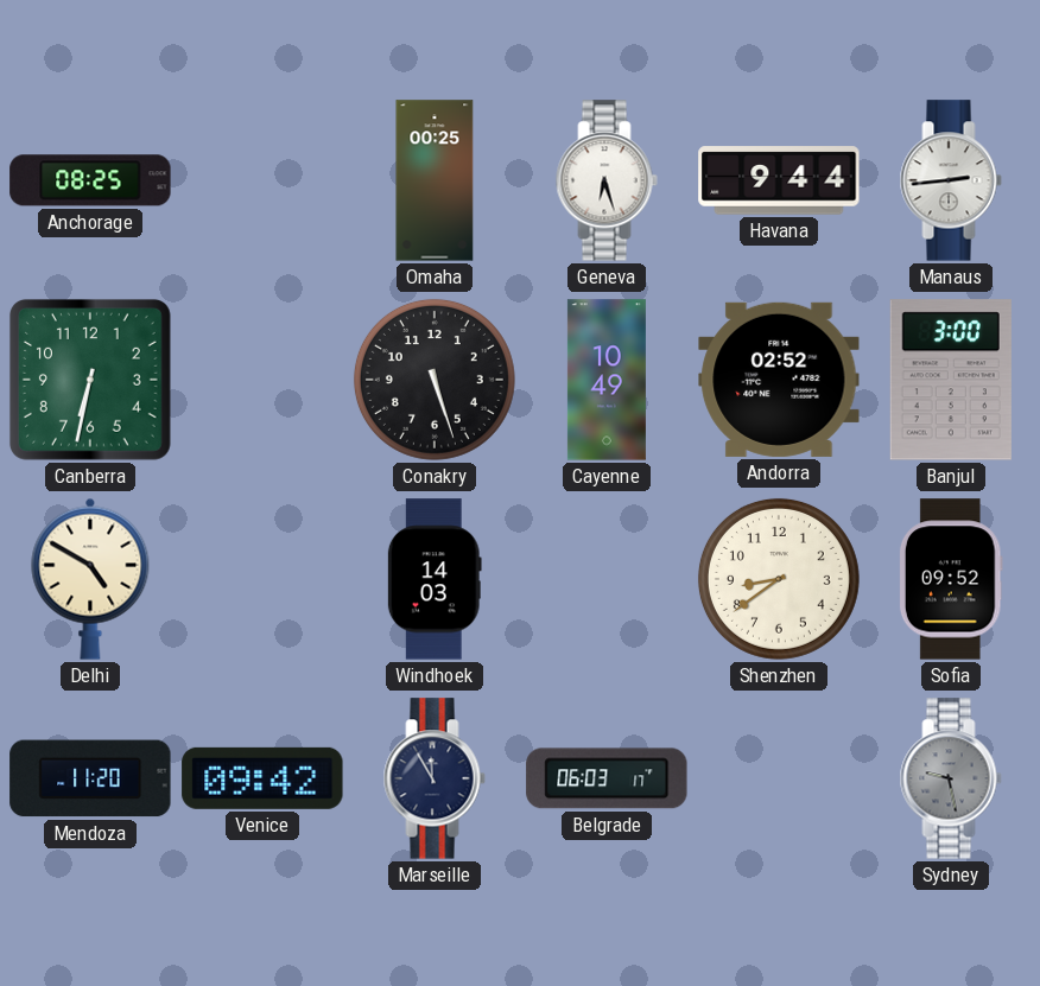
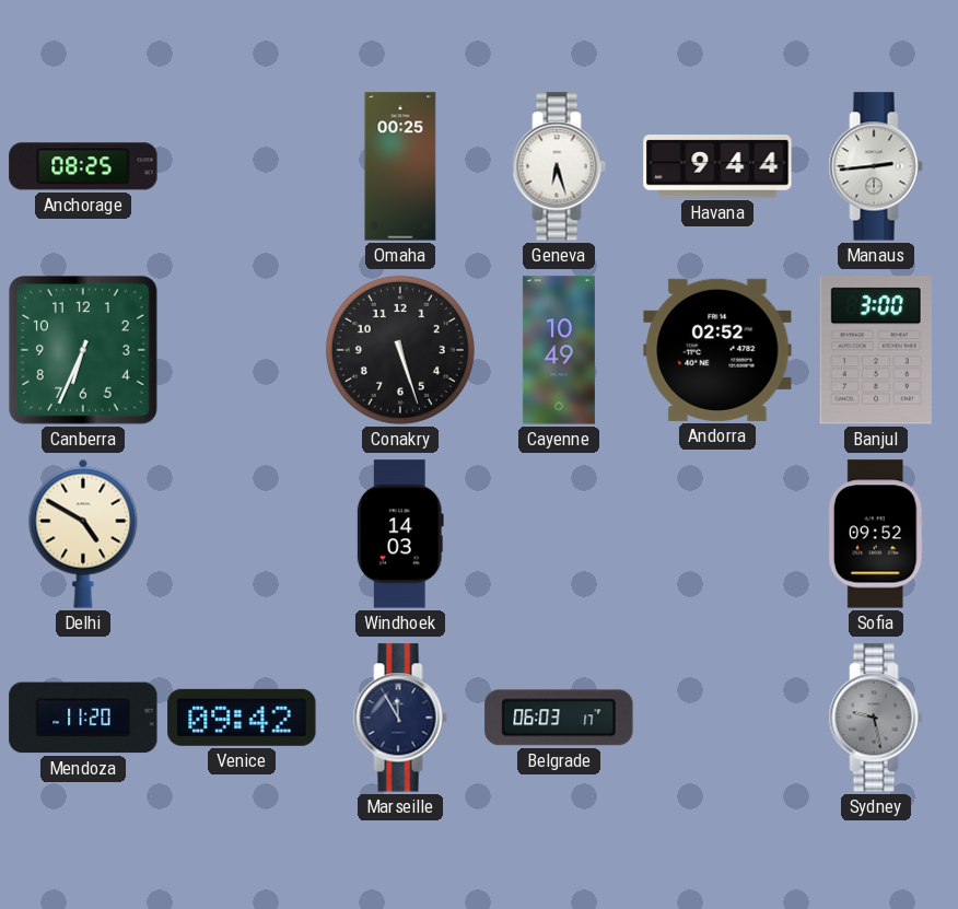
Canberra: 6:32 -> 6:34 (83, 350)
Shenzhen: 8:39 -> none (779, 579)
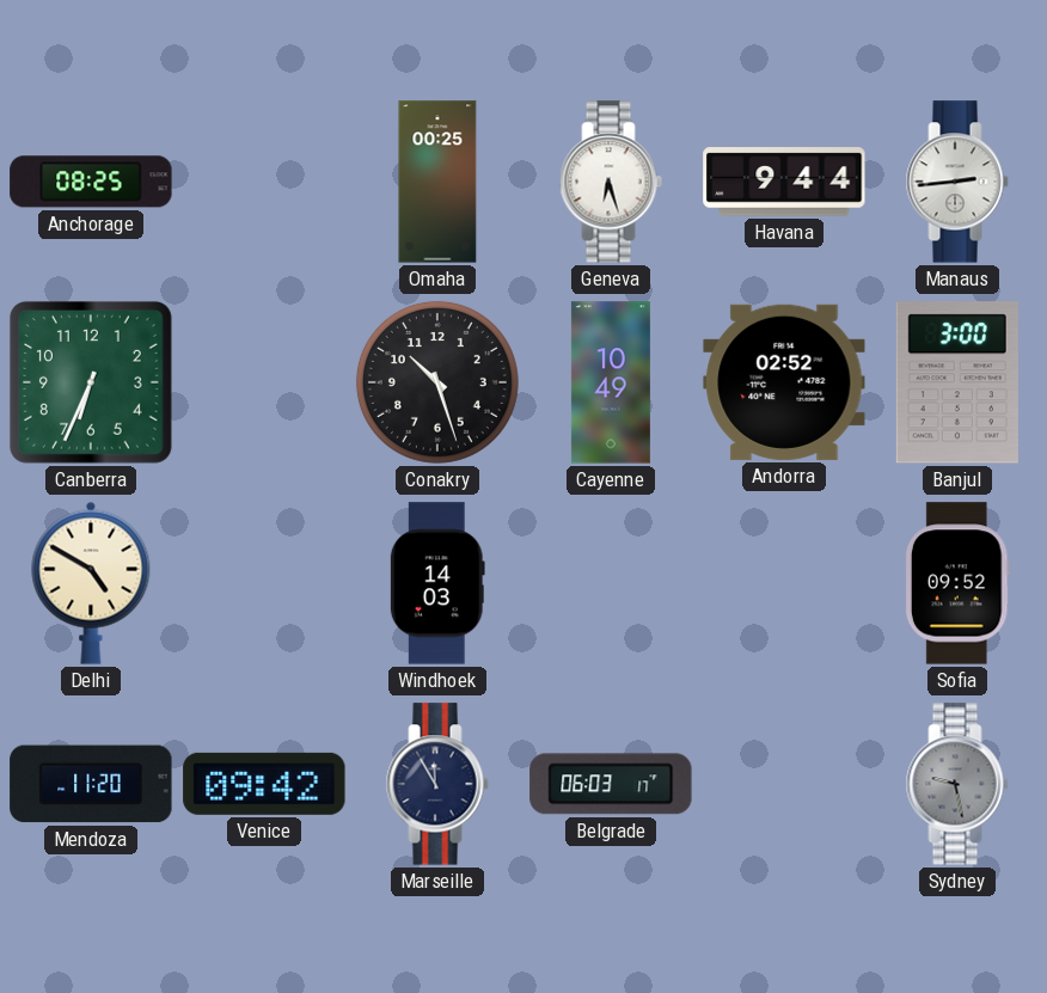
Conakry: 5:27 -> 10:27 (437, 382)
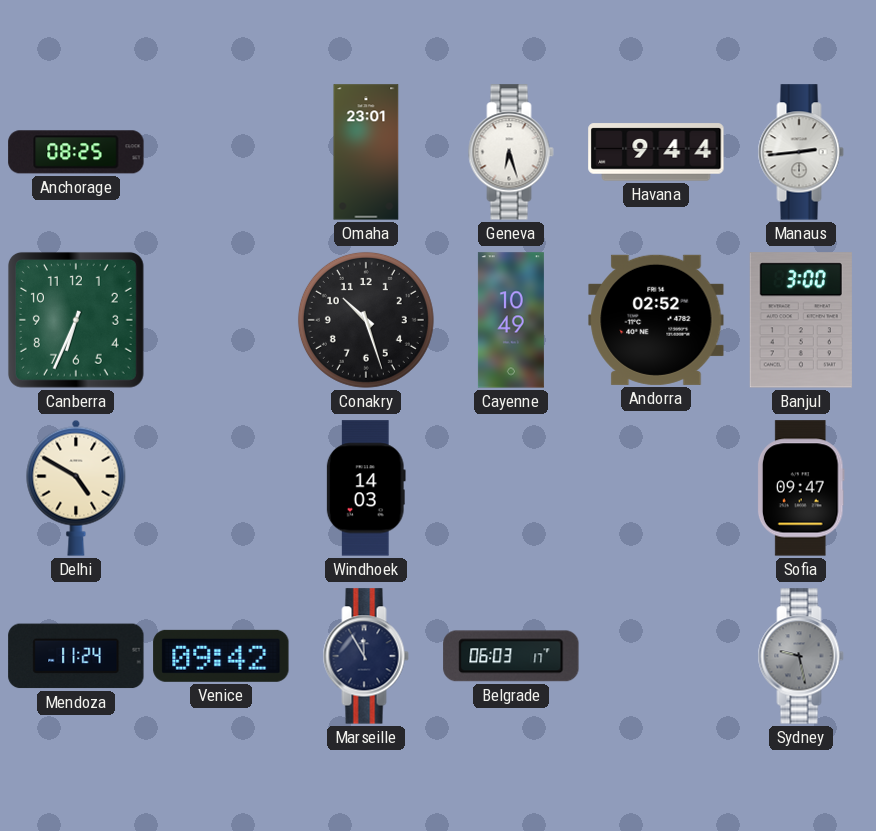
Omaha: 00:25 -> 23:01 (366, 152)
Sofia: 09:52 -> 09:47 (801, 488)
Mendoza: 11:20 -> 11:24 (76, 656)
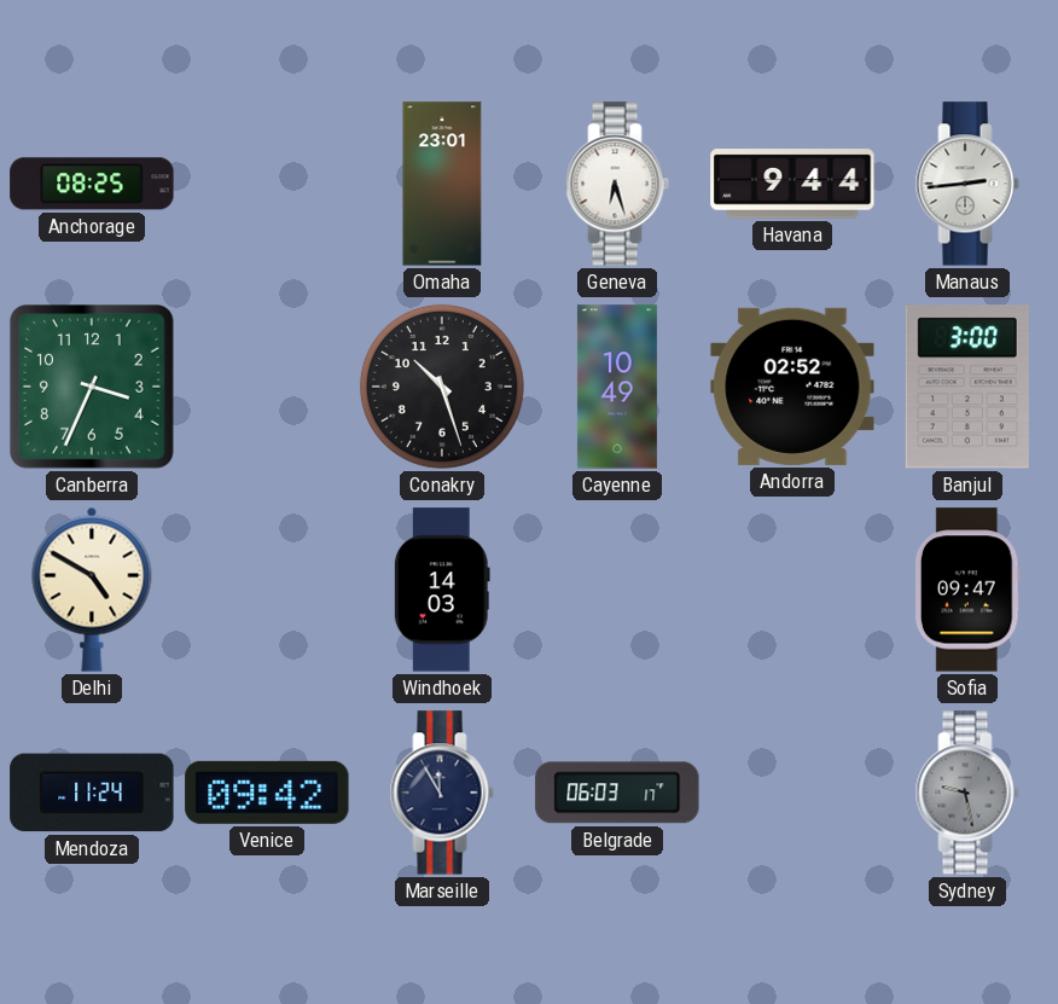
Canberra: 6:34 -> 3:34 (92, 387)
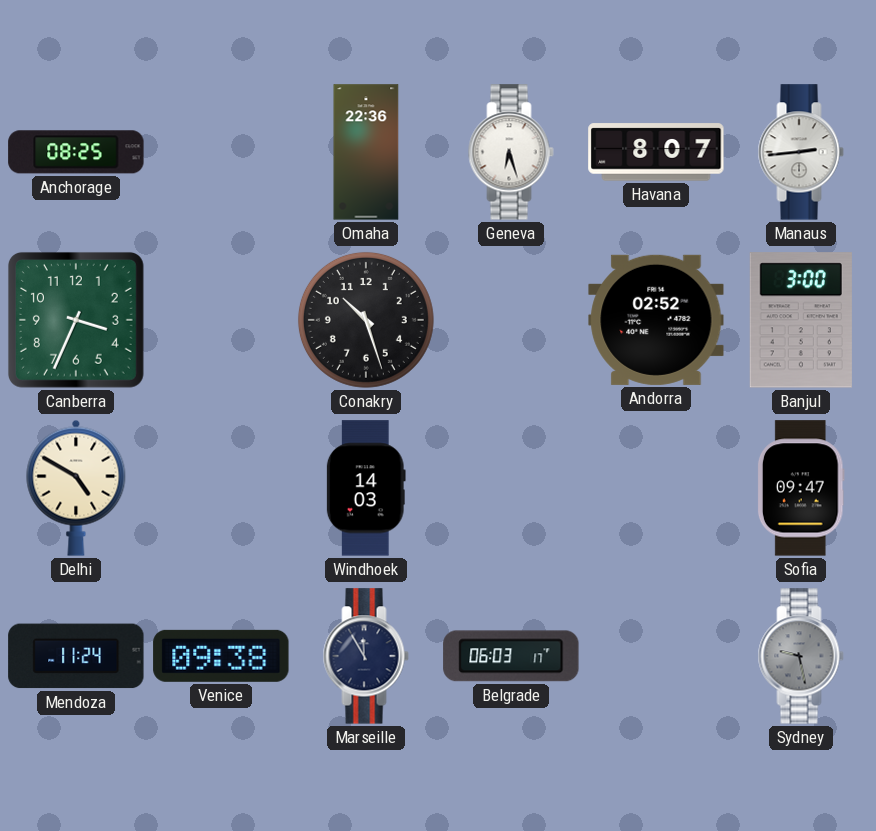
Omaha: 23:01 -> 22:36 (366, 152)
Havana: 9:44 -> 8:07 (656, 152)
Cayenne: 10:49 -> none (617, 387)
Venice: 09:42 -> 09:38 (221, 656)
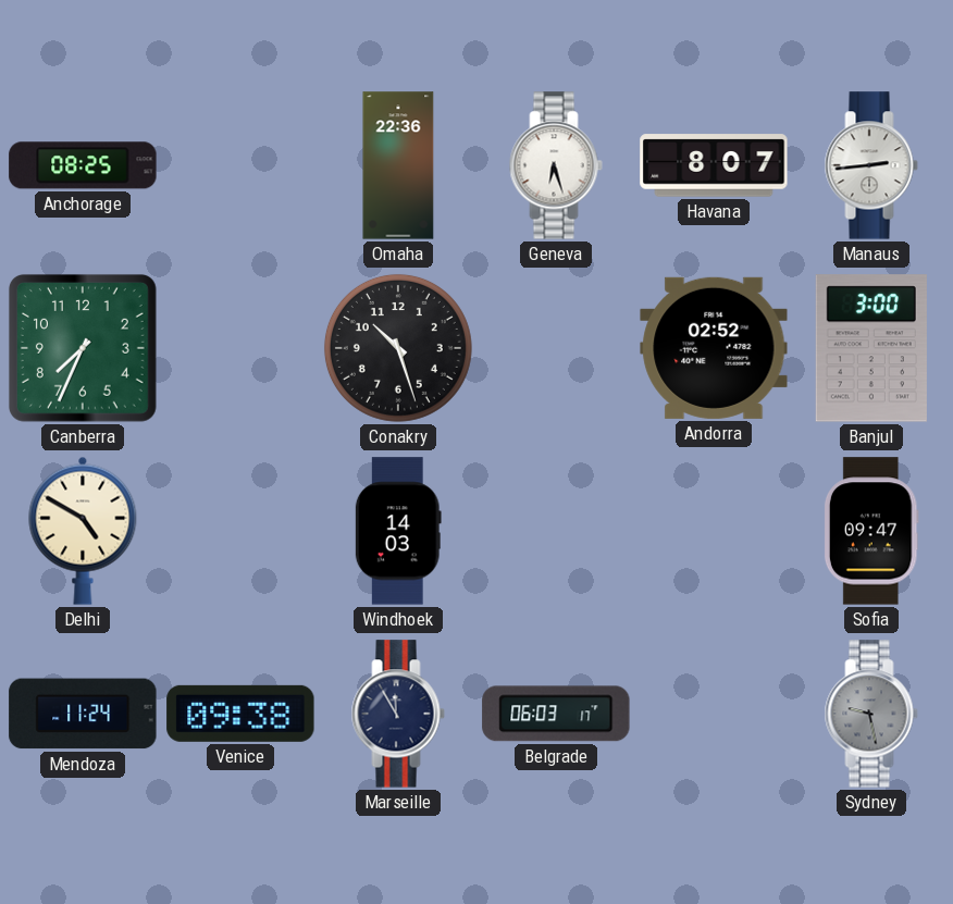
Canberra: 3:34 -> 7:34 (83, 348)
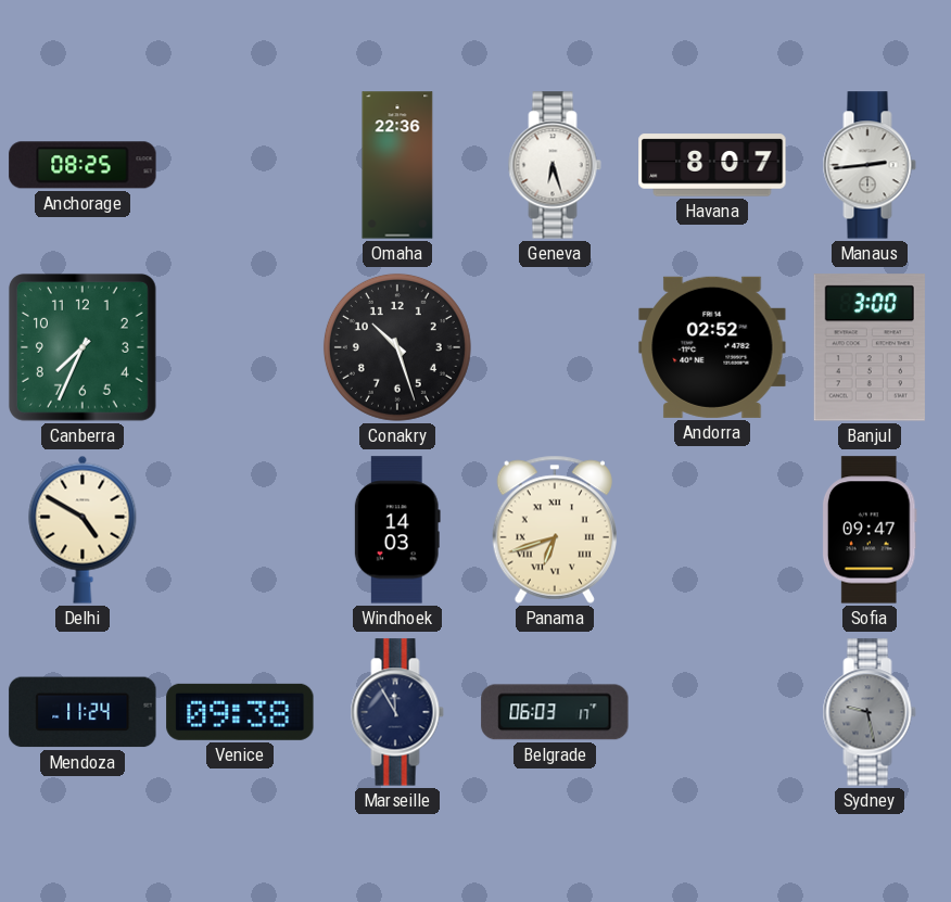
Panama: none -> 6:42 (554, 530)
